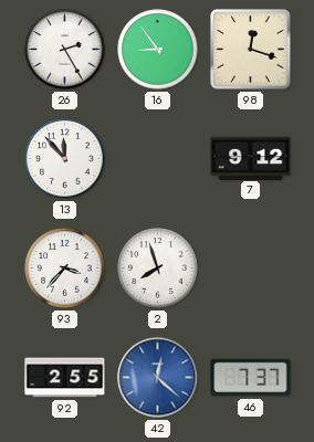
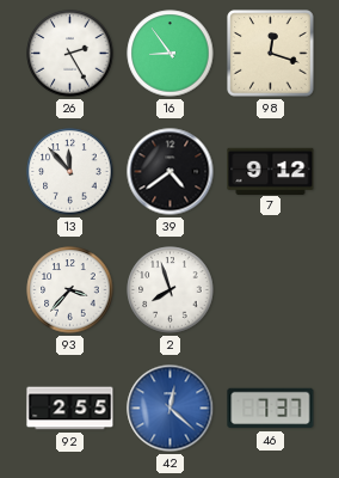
39: none -> 4:39 (171, 172)
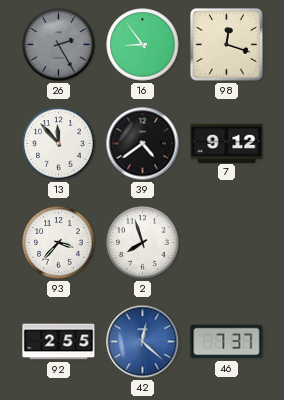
26 dial: white -> grey (59, 45)
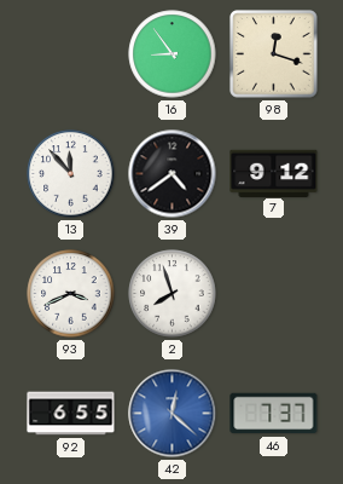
26: 2:25 -> none (59, 45)
93: 3:37 -> 3:41 (71, 294)
92: 2:55 -> 6:55 (71, 414)
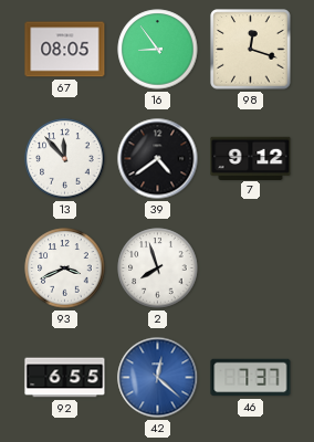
67: none -> 08:05 (65, 50)
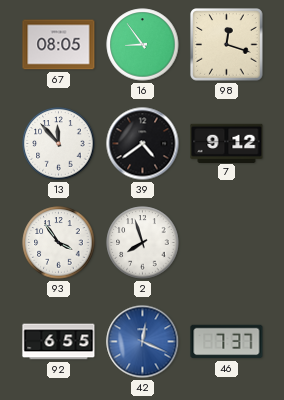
93: 3:41 -> 3:54 (59, 243)
42: 12:22 -> 12:19 (143, 342)
